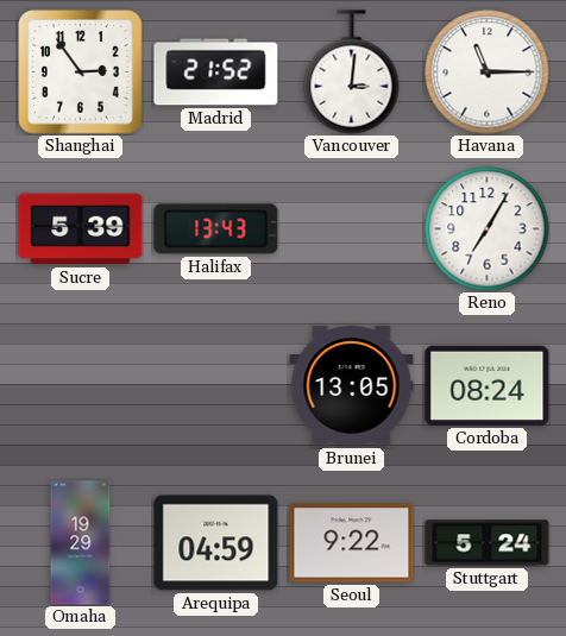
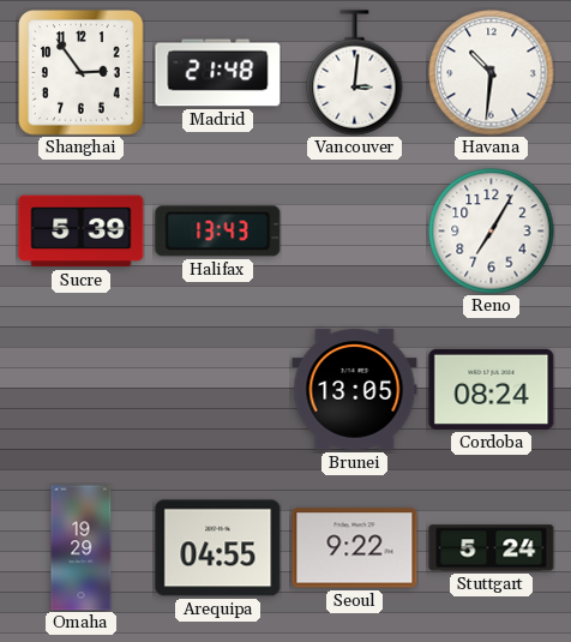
Madrid: 21:52 -> 21:48 (218, 73)
Havana: 11:15 -> 10:31 (492, 73)
Arequipa: 04:59 -> 04:55 (218, 548)
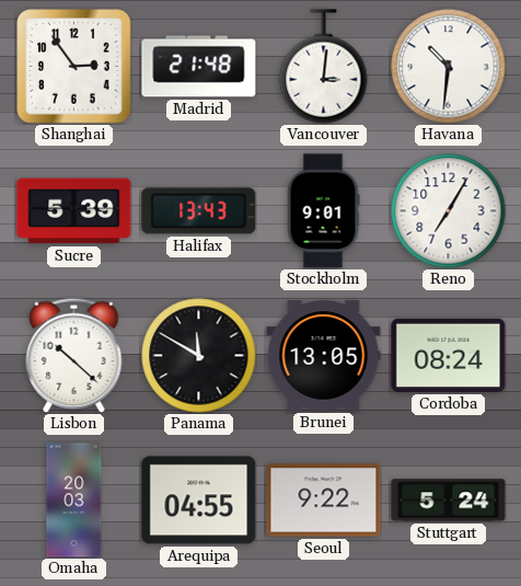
Stockholm: none -> 9:01 (323, 211)
Lisbon: none -> 10:22 (74, 355)
Panama: none -> 11:50 (199, 356)
Omaha: 19:29 -> 20:03 (74, 501)
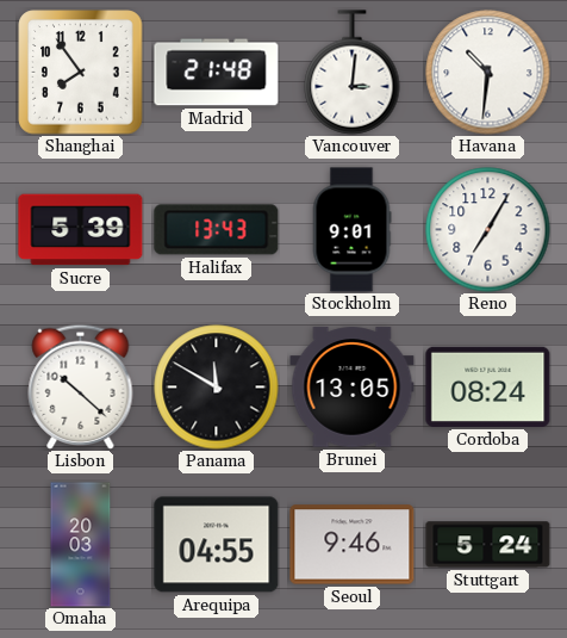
Shanghai: 2:54 -> 7:54 (81, 73)
Seoul: 9:22 -> 9:46 (353, 545)
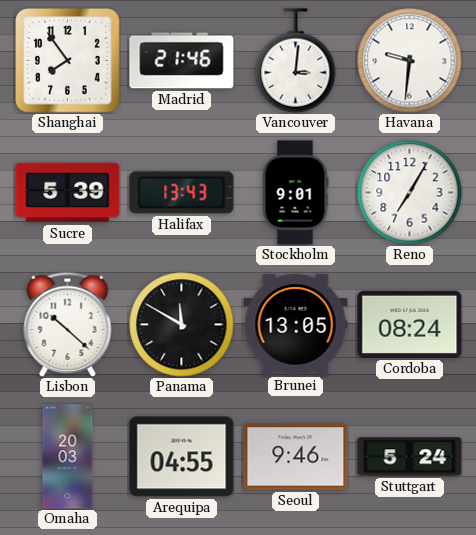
Madrid: 21:48 -> 21:46 (182, 61)
Havana: 10:31 -> 9:31 (410, 61)
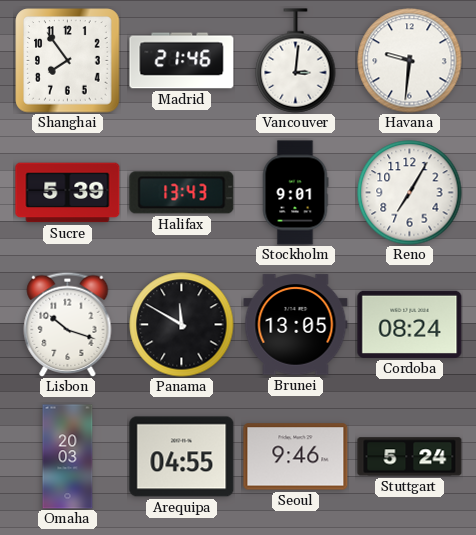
Lisbon: 10:22 -> 10:18 (68, 324)
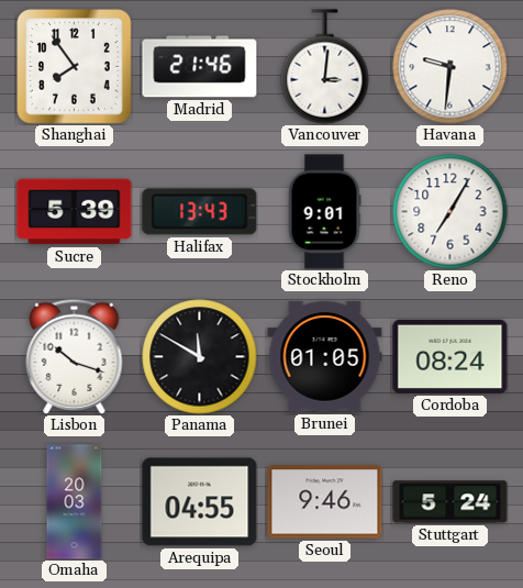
Brunei: 13:05 -> 01:05 (325, 357)
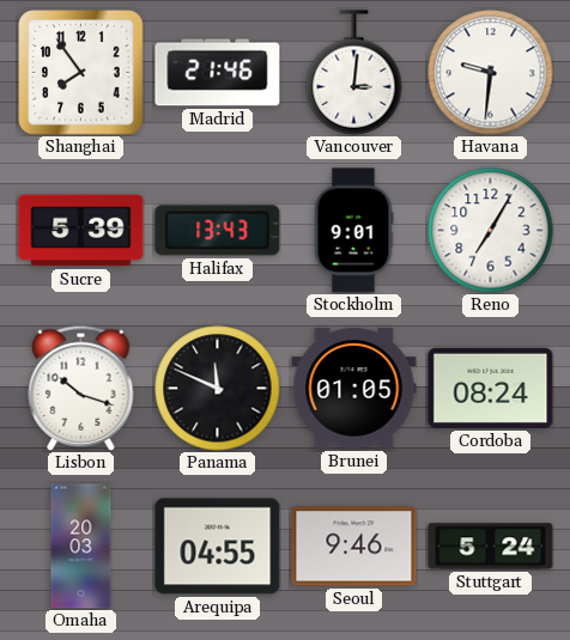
Panama: 11:50 -> 11:49 (218, 389)
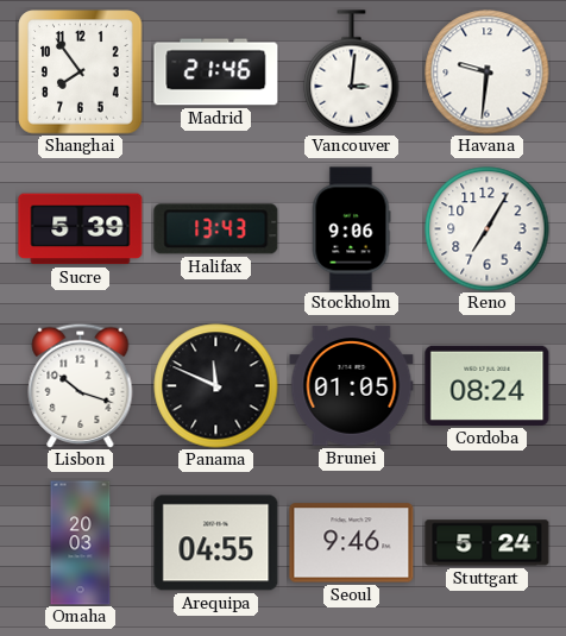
Stockholm: 9:01 -> 9:06 (351, 229)
